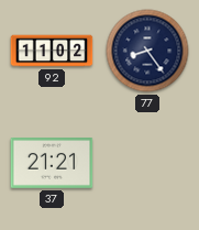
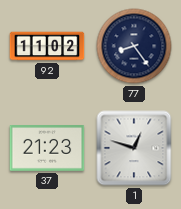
37: 21:21 -> 21:23 (47, 149)
1: none -> 12:48 (134, 148)
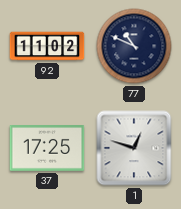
77: 8:24 -> 10:49 (134, 46)
37: 21:23 -> 17:25 (47, 149)
